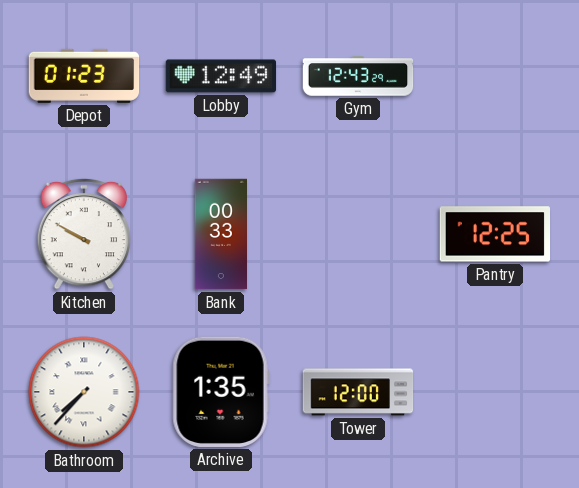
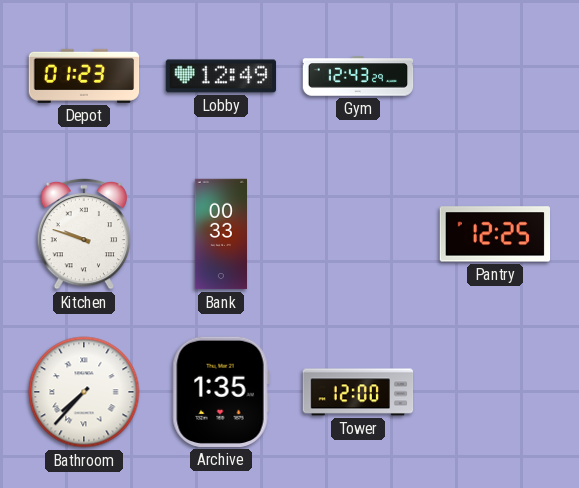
Kitchen: 9:50 -> 9:48 (84, 234)
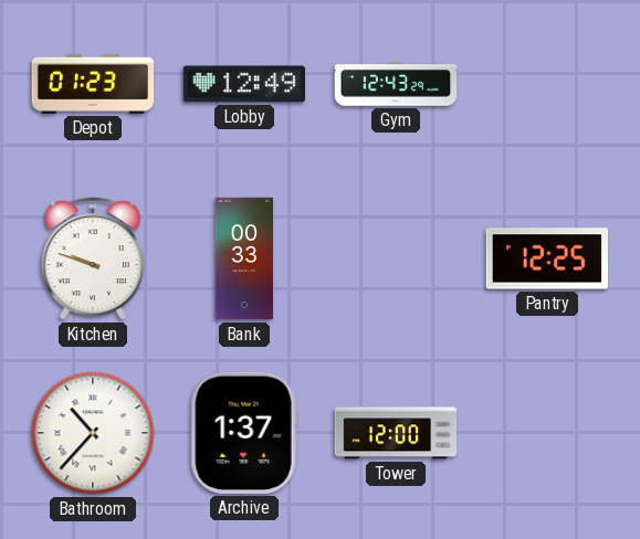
Bathroom: 7:37 -> 10:37 (93, 433)
Archive: 1:35 -> 1:37 (244, 433)
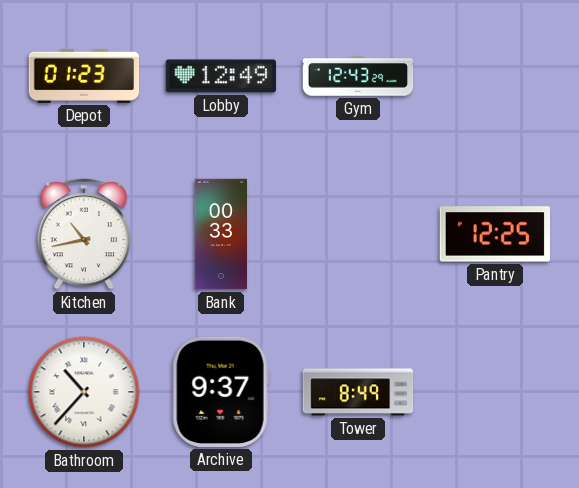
Kitchen: 9:48 -> 10:43 (84, 234)
Archive: 1:37 -> 9:37 (221, 392)
Tower: 12:00 -> 8:49 (358, 392)
